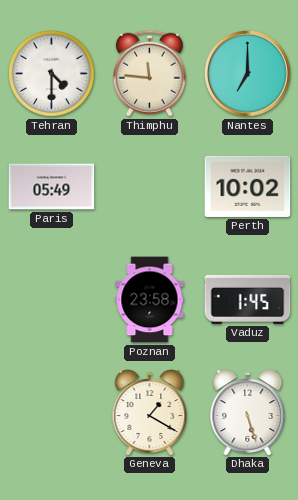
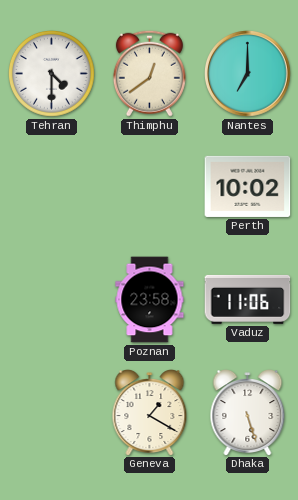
Thimphu: 11:46 -> 12:39 (149, 73)
Paris: 05:49 -> none (52, 187)
Vaduz: 1:45 -> 11:06 (248, 299)
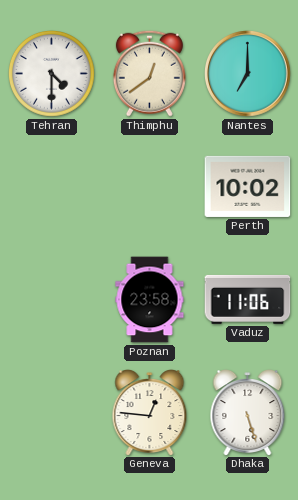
Geneva: 1:20 -> 12:46 (150, 413)
